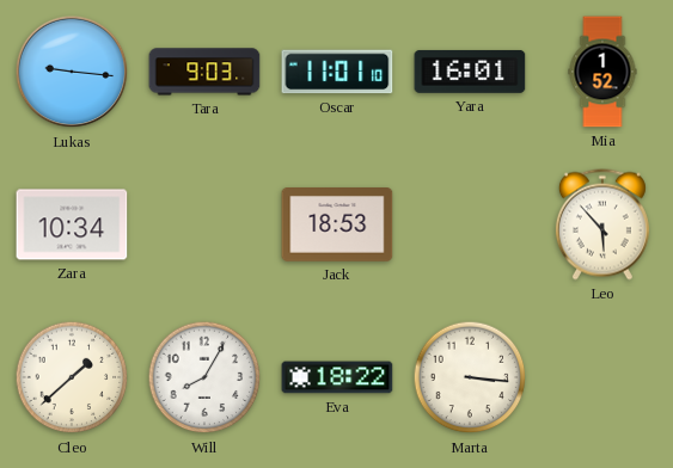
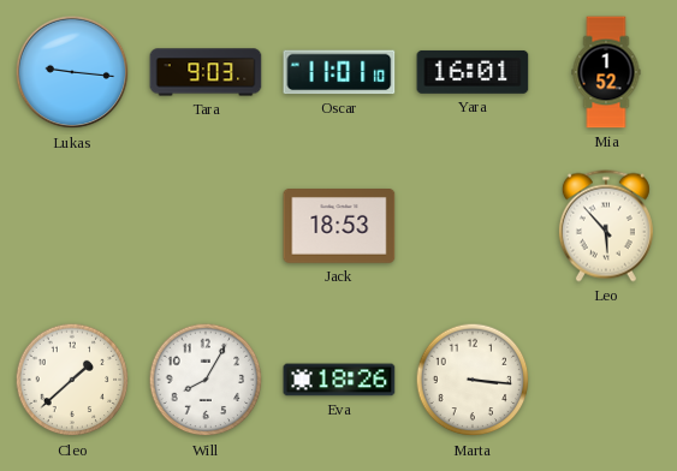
Zara: 10:34 -> none (72, 224)
Eva: 18:22 -> 18:26 (339, 380)
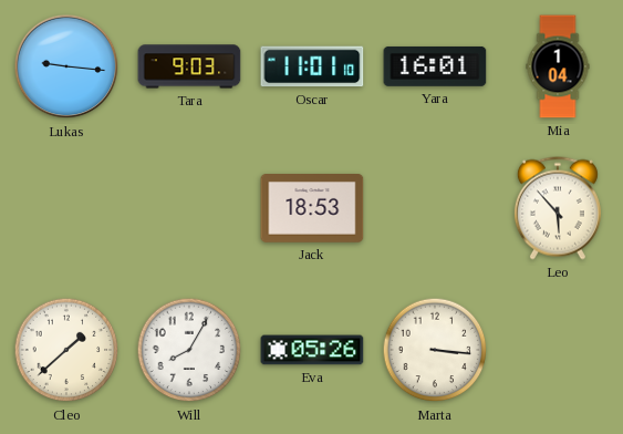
Mia: 1:52 -> 1:04 (558, 66)
Eva: 18:26 -> 05:26 (312, 350)
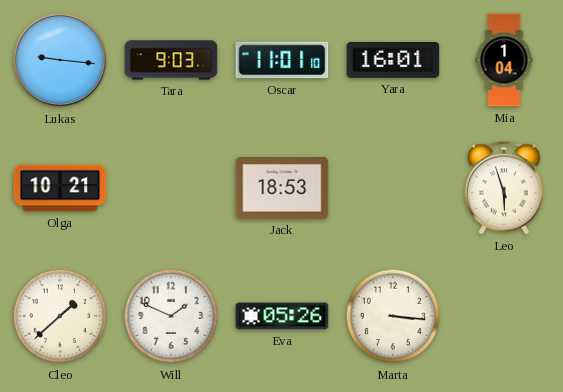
Olga: none -> 10:21 (60, 188)
Leo: 5:53 -> 5:57 (504, 188)
Will: 8:05 -> 1:49 (171, 316)
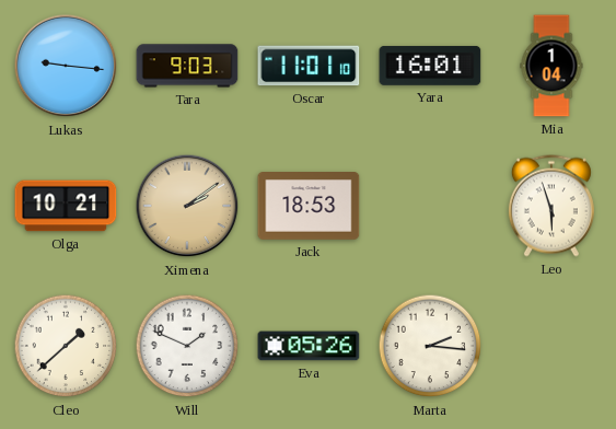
Ximena: none -> 2:09 (187, 206)
Marta: 3:16 -> 2:16 (430, 346)
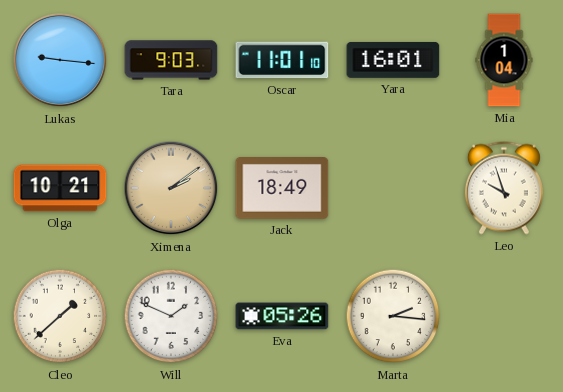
Jack: 18:53 -> 18:49 (282, 189)
Leo: 5:57 -> 9:57 (504, 188)
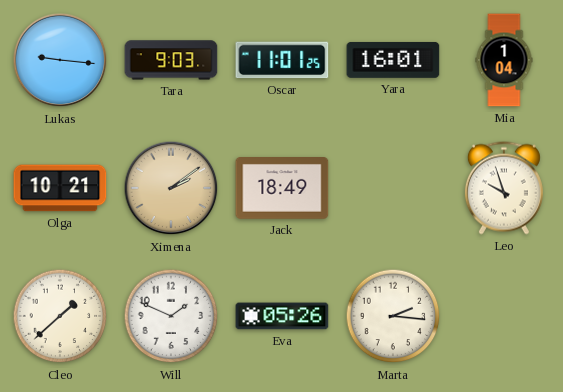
Oscar: 11:01:10 -> 11:01:25 (282, 60)
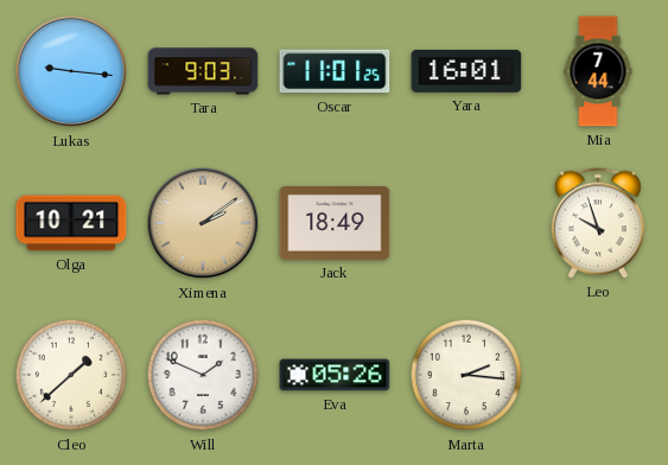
Mia: 1:04 -> 7:44 (598, 71)
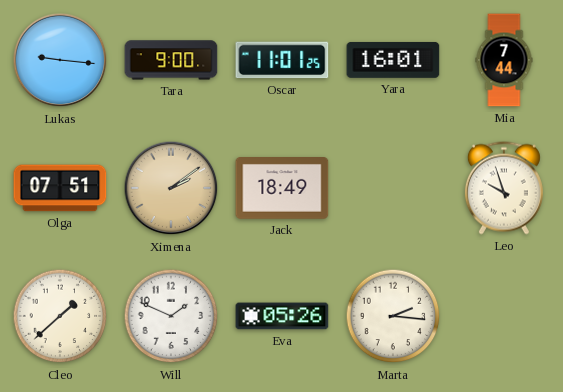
Tara: 9:03 -> 9:00 (171, 60)
Olga: 10:21 -> 07:51 (60, 188)
